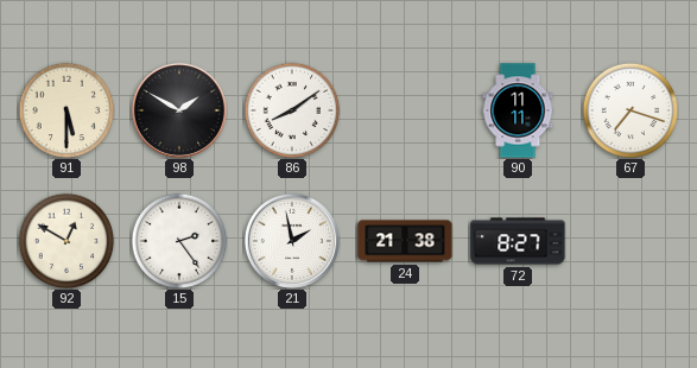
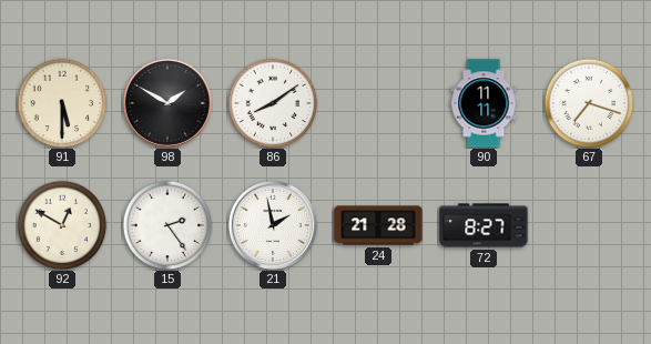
24: 21:38 -> 21:28 (378, 225)
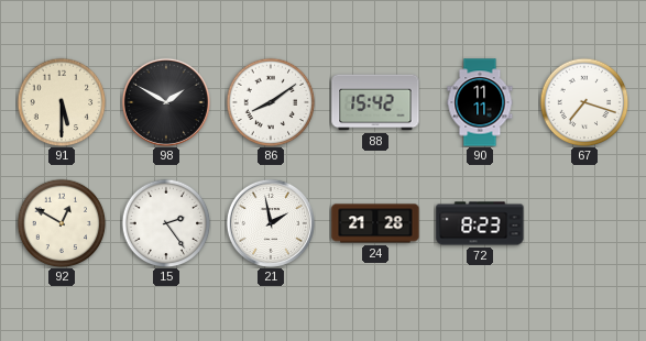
88: none -> 15:42 (375, 102)
72: 8:27 -> 8:23 (480, 223)
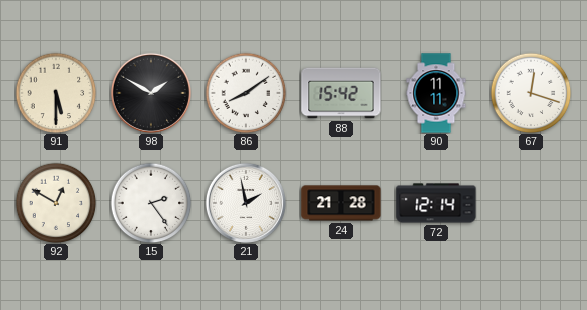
67: 7:18 -> 12:18 (531, 93)
72: 8:23 -> 12:14 (436, 203)
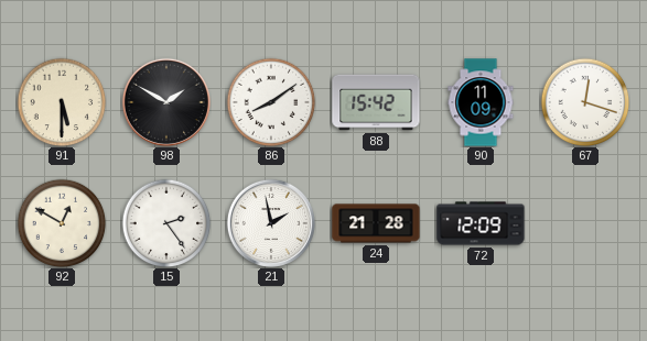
90: 11:11 -> 11:09 (481, 102)
72: 12:14 -> 12:09 (481, 223)
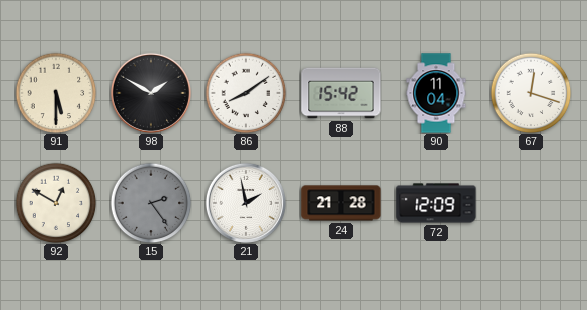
90: 11:09 -> 11:04 (436, 93)
15 dial: white -> grey (151, 203)
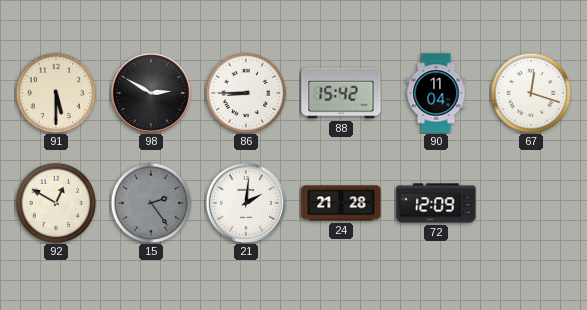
98: 1:50 -> 2:50 (151, 93)
86: 8:09 -> 8:45 (246, 93)
21: 1:58 -> 2:01 (246, 203)
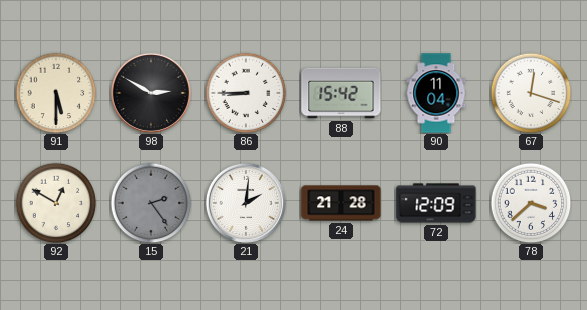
78: none -> 3:38 (531, 203)
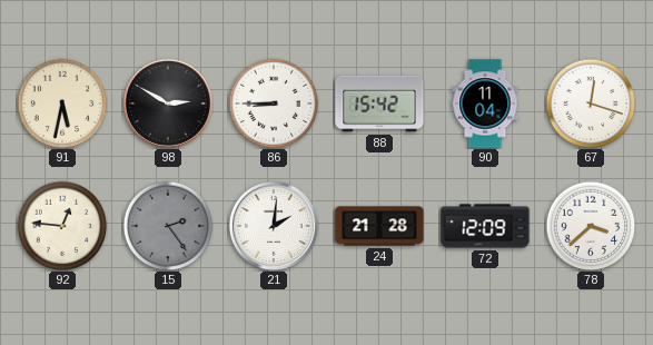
91: 5:30 -> 5:32 (62, 103)
92: 12:50 -> 12:46 (62, 226)
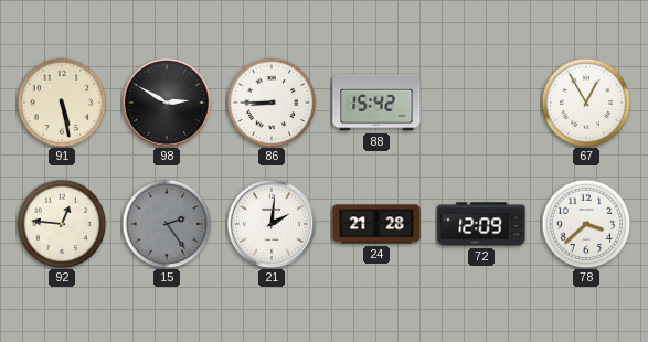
91: 5:32 -> 5:28 (62, 103)
90: 11:04 -> none (485, 103)
67: 12:18 -> 12:55 (586, 103)
